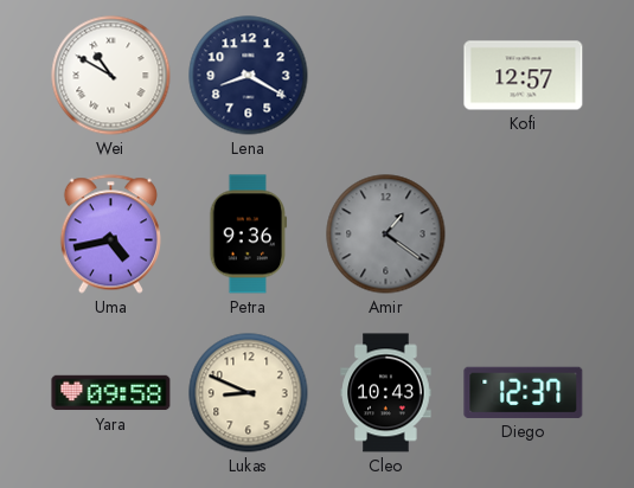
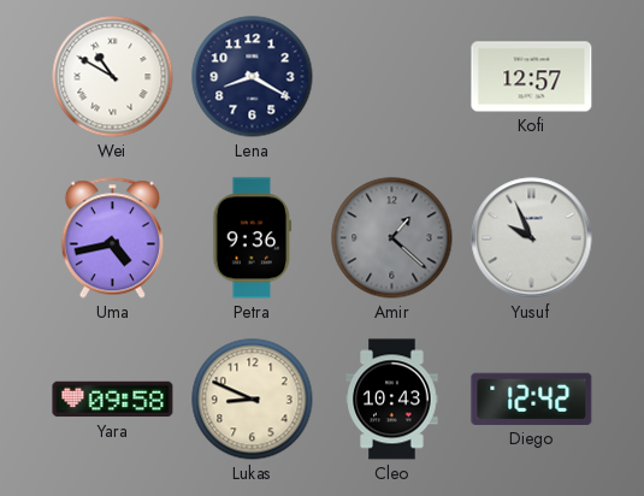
Amir: 1:21 -> 1:22 (392, 238)
Yusuf: none -> 9:56 (532, 238)
Diego: 12:37 -> 12:42 (532, 398)
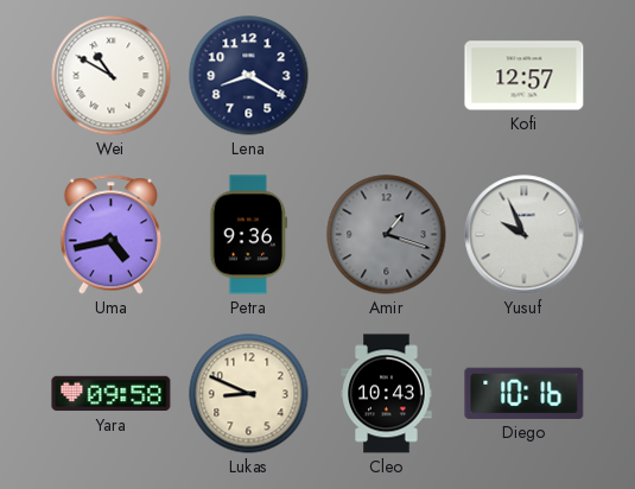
Amir: 1:22 -> 1:18 (387, 235)
Diego: 12:42 -> 10:16 (525, 393)
